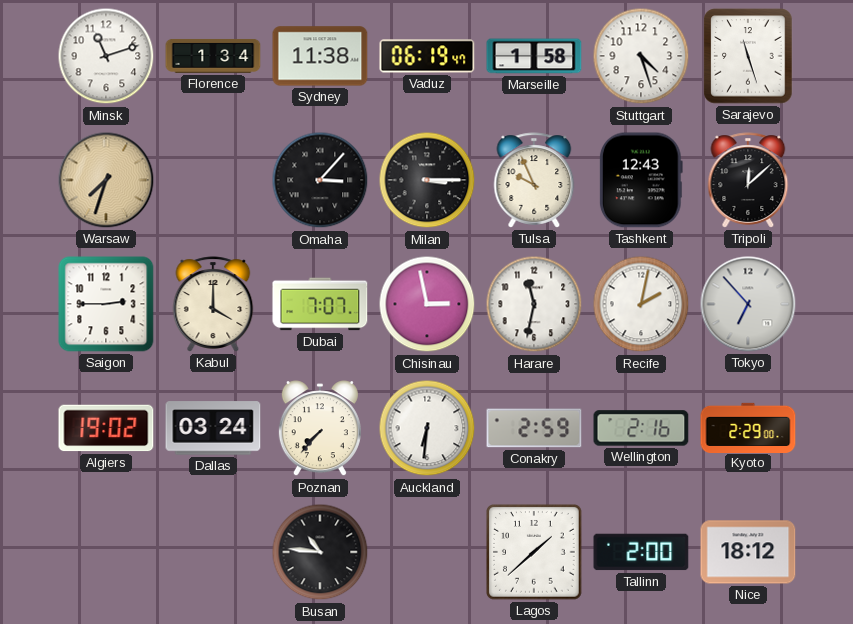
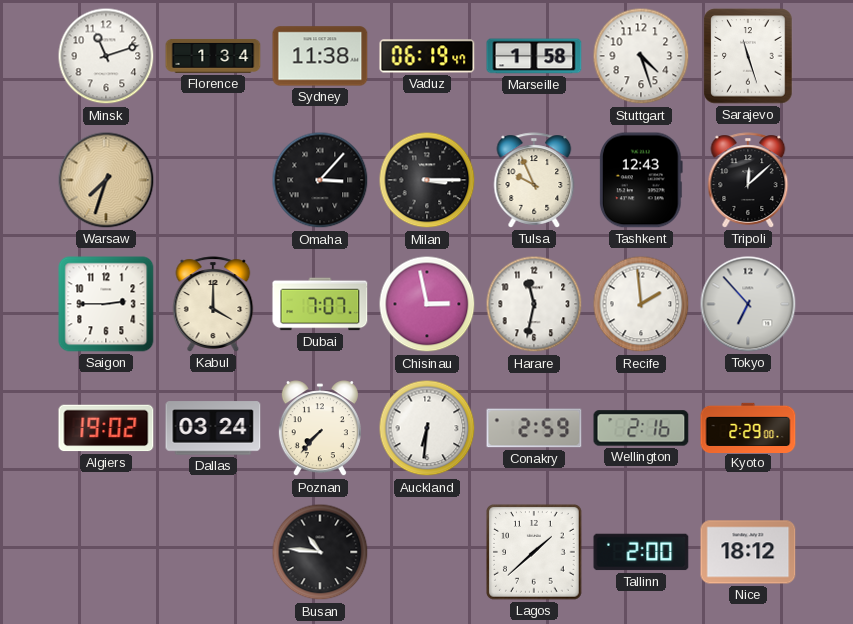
Recife: 2:02 -> 1:59 (641, 304)
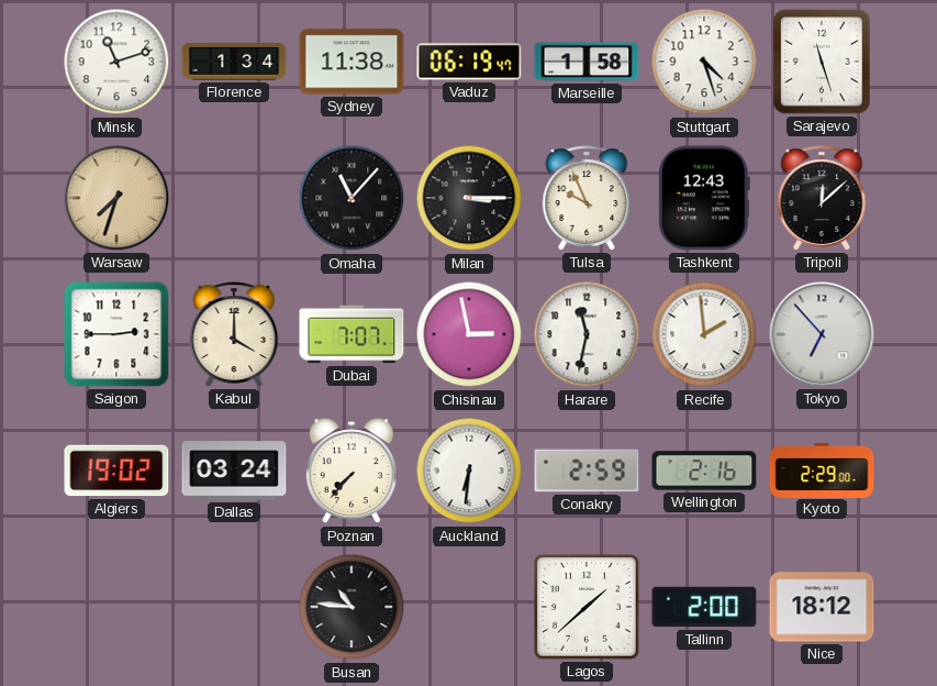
Omaha: 3:07 -> 11:07 (352, 198)
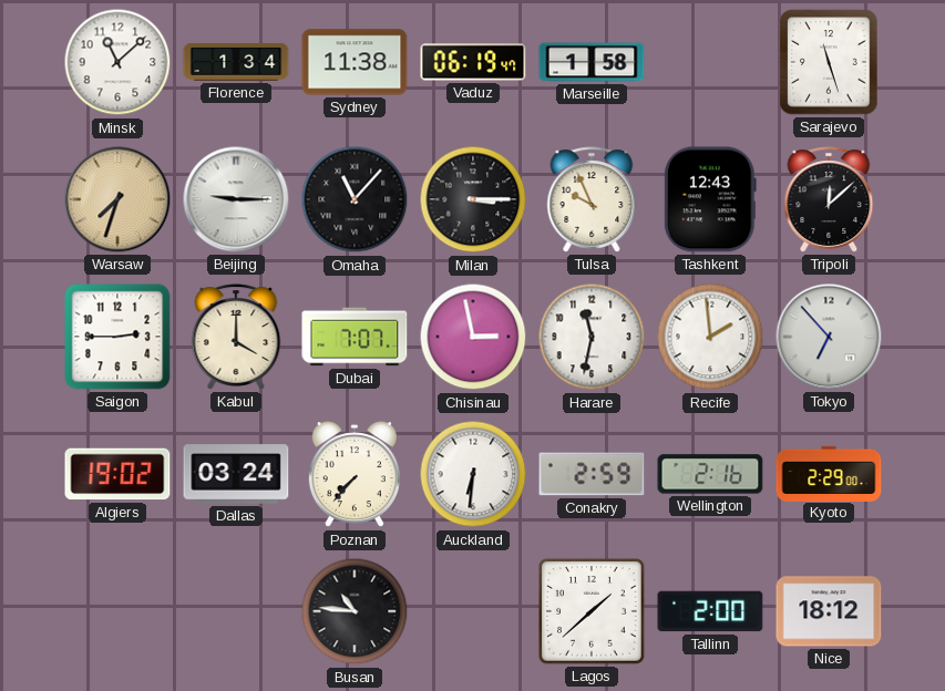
Minsk: 11:12 -> 11:08 (117, 62)
Stuttgart: 4:27 -> none (704, 62)
Beijing: none -> 9:15 (236, 199)
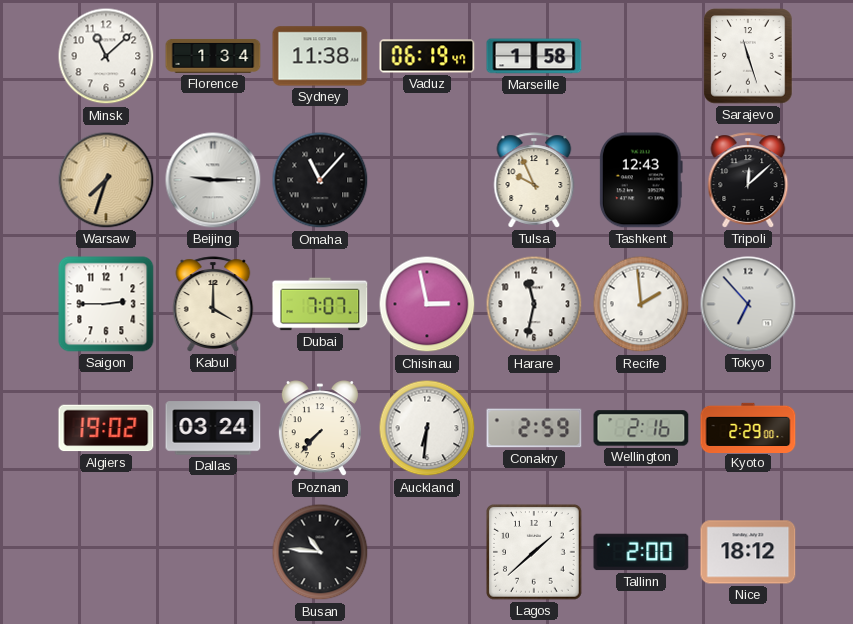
Milan: 3:15 -> none (473, 199)
